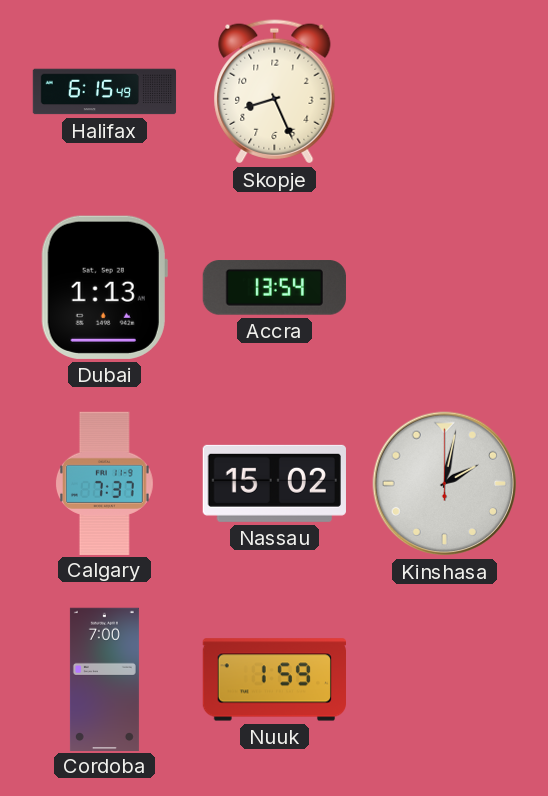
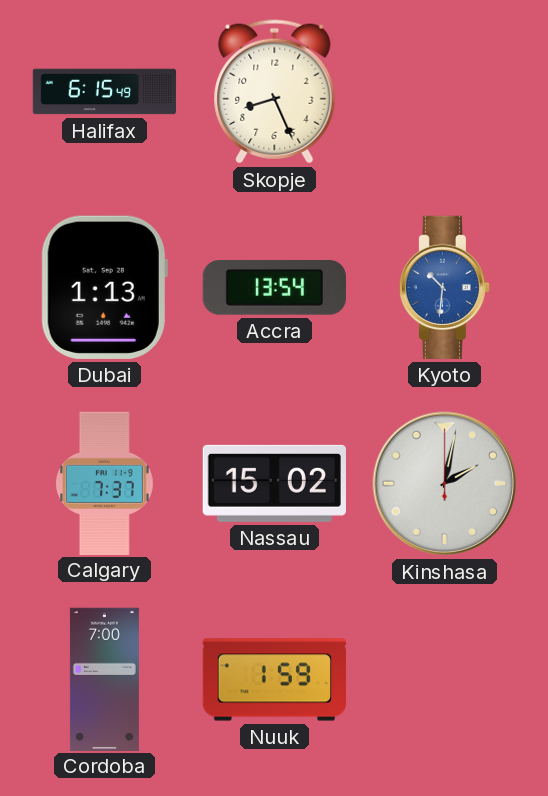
Kyoto: none -> 10:31 (444, 287)
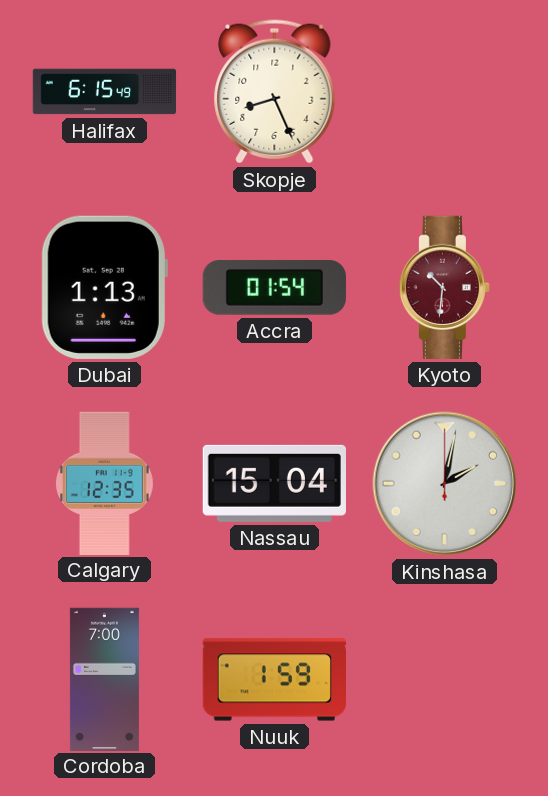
Accra: 13:54 -> 01:54 (274, 288)
Kyoto dial: blue -> burgundy (444, 287)
Calgary: 7:37 -> 12:35 (104, 483)
Nassau: 15:02 -> 15:04 (274, 483)
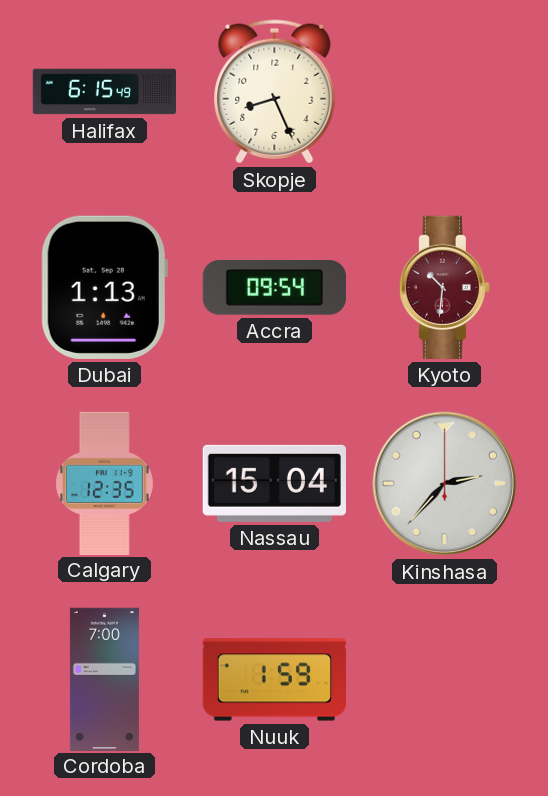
Accra: 01:54 -> 09:54 (274, 288)
Kinshasa: 2:02 -> 2:37 (445, 484)
